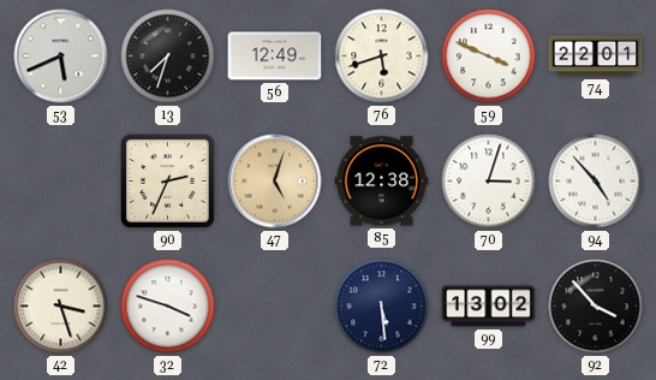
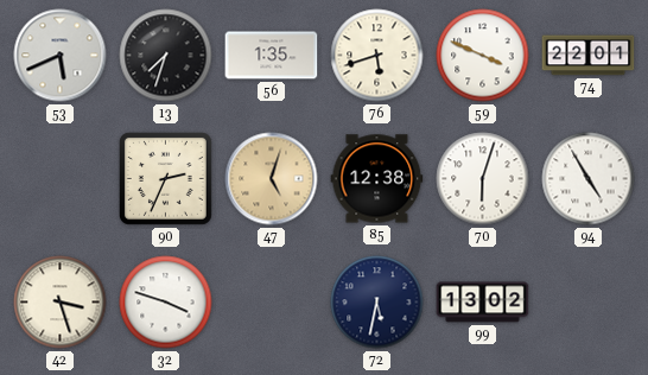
56: 12:49 -> 1:35 (272, 56)
70: 3:03 -> 6:03 (483, 179)
94: 4:53 -> 4:55 (589, 179)
72: 5:29 -> 5:32 (377, 303)
92: 3:53 -> none (596, 307)
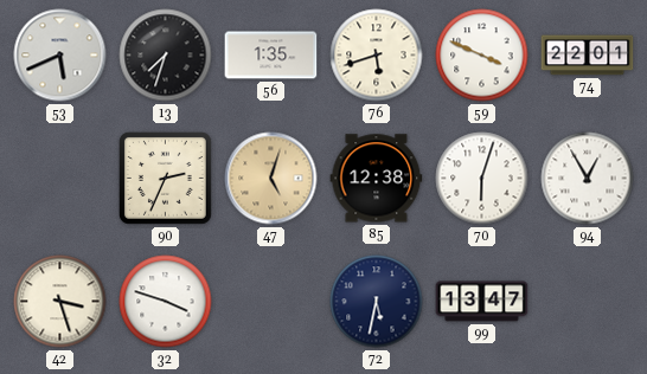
94: 4:55 -> 12:55 (588, 179)
99: 13:02 -> 13:47 (482, 302)
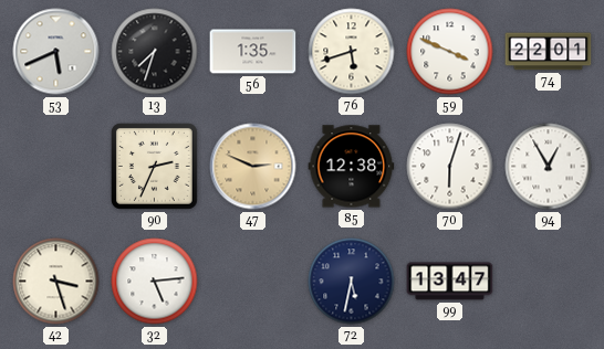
47: 5:03 -> 2:49 (253, 167)
32: 3:48 -> 5:14 (155, 282)
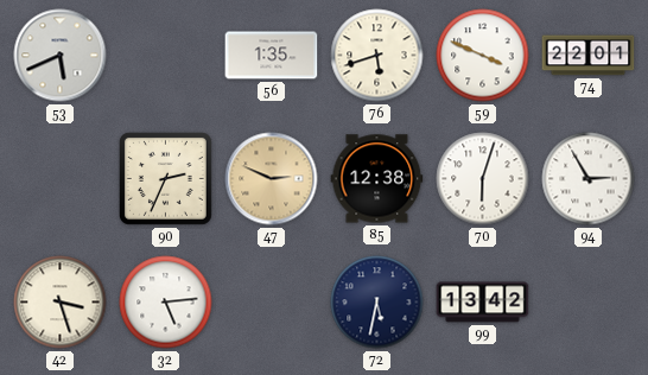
13: 7:33 -> none (155, 52)
94: 12:55 -> 2:55 (589, 179)
99: 13:47 -> 13:42 (483, 303)
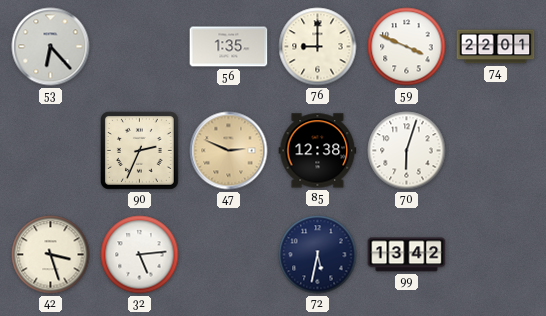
53: 5:41 -> 6:23 (51, 47)
76: 5:42 -> 9:00 (318, 47)
94: 2:55 -> none (589, 179)
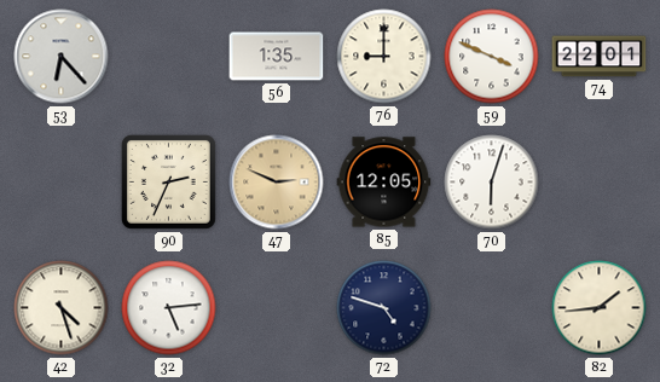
85: 12:38 -> 12:05 (384, 183)
42: 3:27 -> 4:27 (62, 308)
72: 5:32 -> 4:48 (384, 308)
99: 13:42 -> none (407, 255)
82: none -> 1:44 (600, 308)
